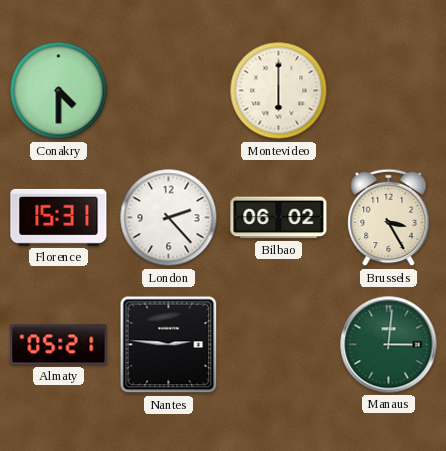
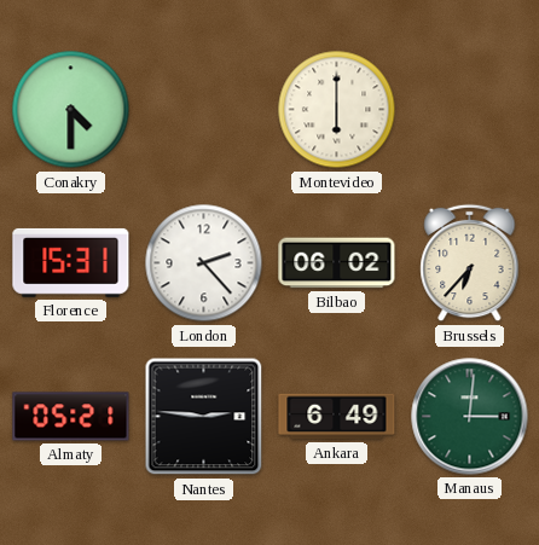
Brussels: 3:25 -> 6:37 (470, 263)
Ankara: none -> 6:49 (337, 417)
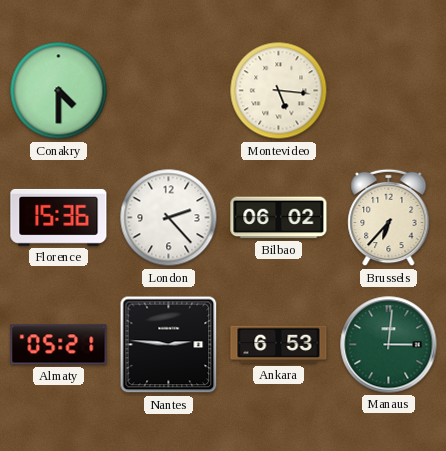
Montevideo: 6:00 -> 5:16 (279, 91)
Florence: 15:31 -> 15:36 (59, 217)
Ankara: 6:49 -> 6:53 (279, 345)
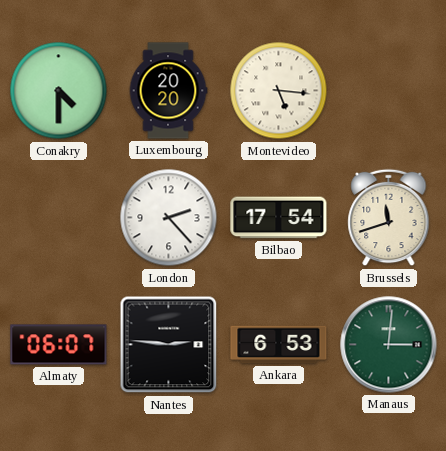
Luxembourg: none -> 20:20 (168, 91)
Florence: 15:36 -> none (59, 217)
Bilbao: 06:02 -> 17:54 (279, 218)
Brussels: 6:37 -> 11:42 (389, 218)
Almaty: 05:21 -> 06:07 (59, 345)
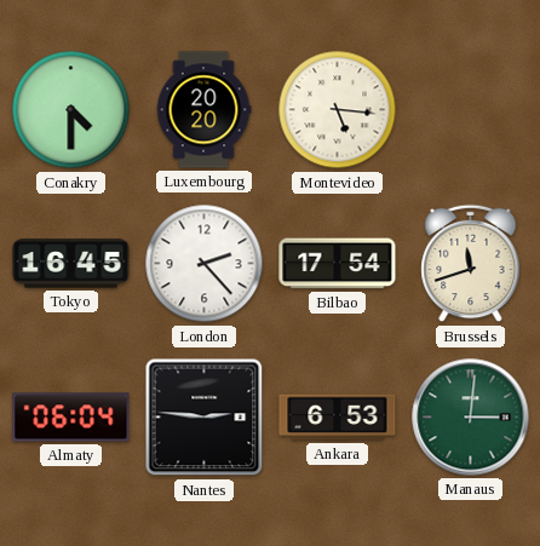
Tokyo: none -> 16:45 (71, 264)
Almaty: 06:07 -> 06:04 (71, 418)
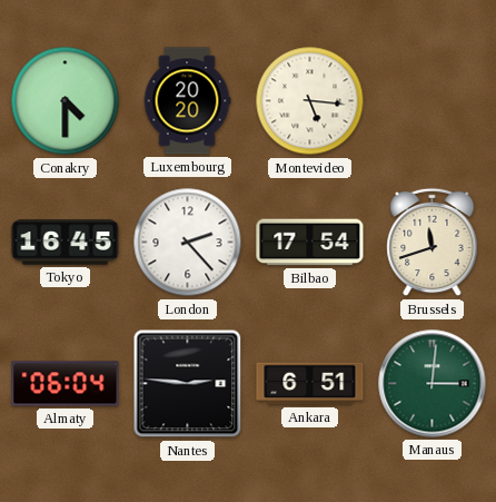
Ankara: 6:53 -> 6:51 (310, 384)
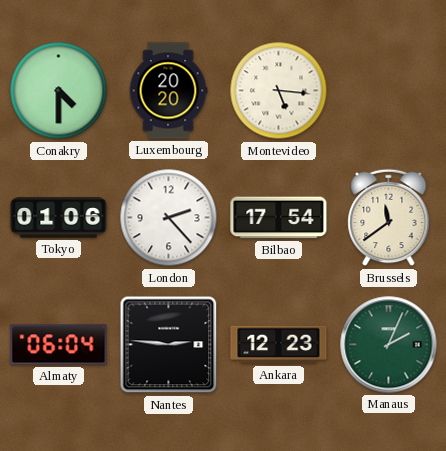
Tokyo: 16:45 -> 01:06 (59, 218)
Brussels: 11:42 -> 11:39 (389, 218)
Ankara: 6:51 -> 12:23 (279, 345)
Manaus: 3:01 -> 2:04 (389, 345)
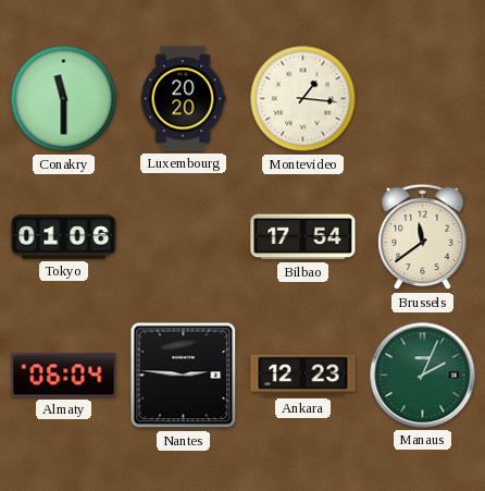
Conakry: 4:30 -> 11:30 (64, 99)
Montevideo: 5:16 -> 1:16 (303, 99)
London: 2:23 -> none (169, 218)
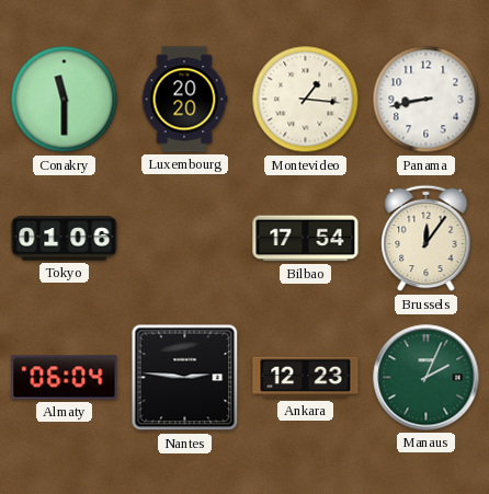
Panama: none -> 8:43 (427, 100)
Brussels: 11:39 -> 12:06 (427, 239)
